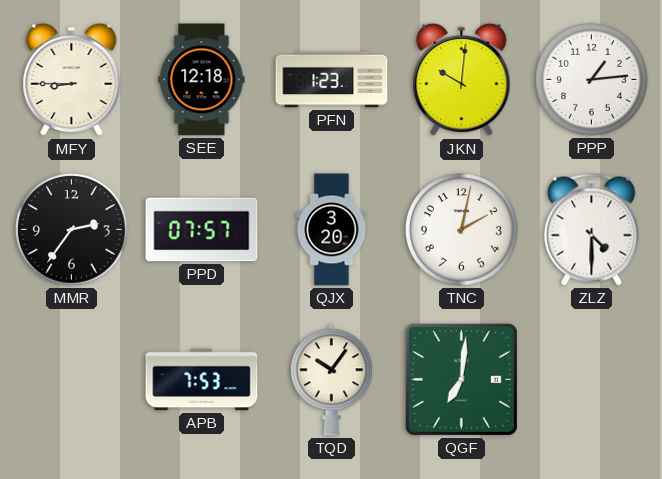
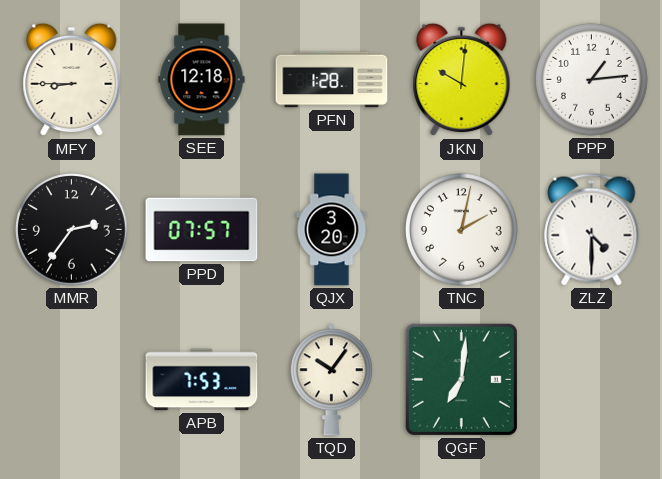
PFN: 1:23 -> 1:28 (332, 80)
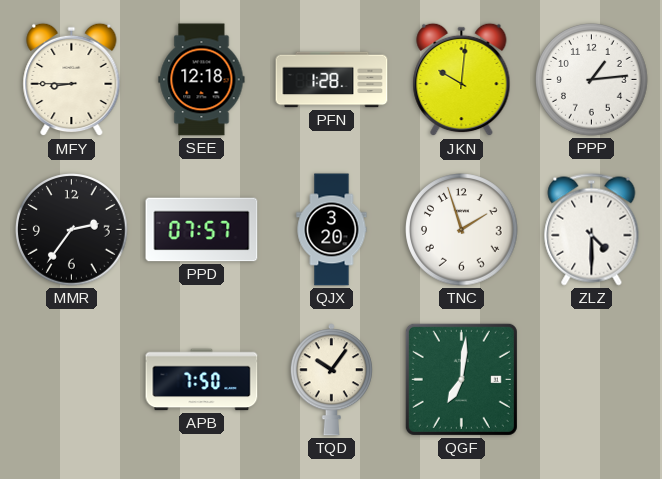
TNC: 2:02 -> 1:57 (462, 230)
APB: 7:53 -> 7:50 (202, 380)
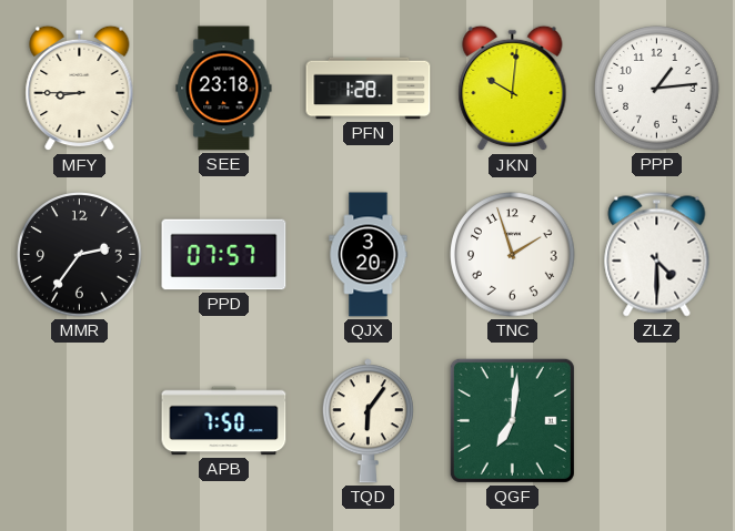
SEE: 12:18 -> 23:18 (224, 89)
TQD: 10:06 -> 6:06 (367, 421)
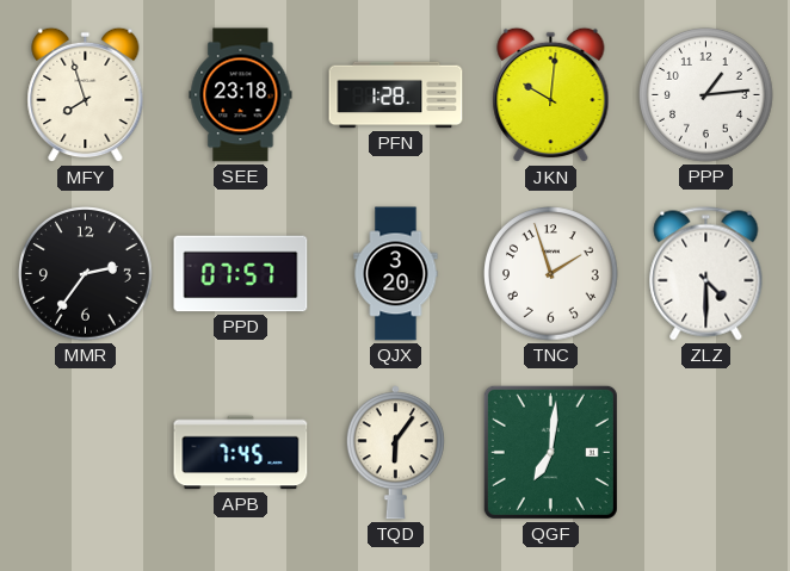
MFY: 8:45 -> 7:57 (86, 95)
APB: 7:50 -> 7:45 (241, 453)
